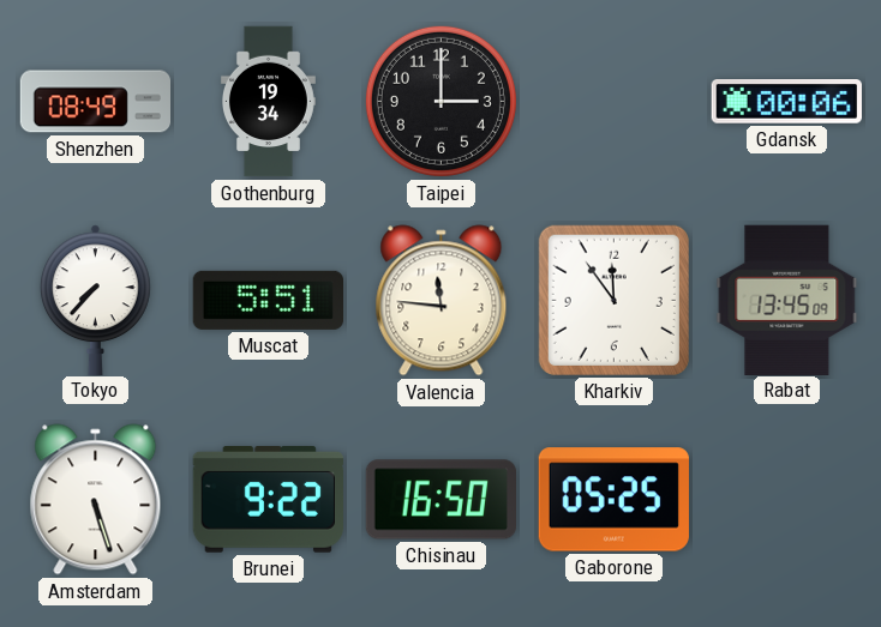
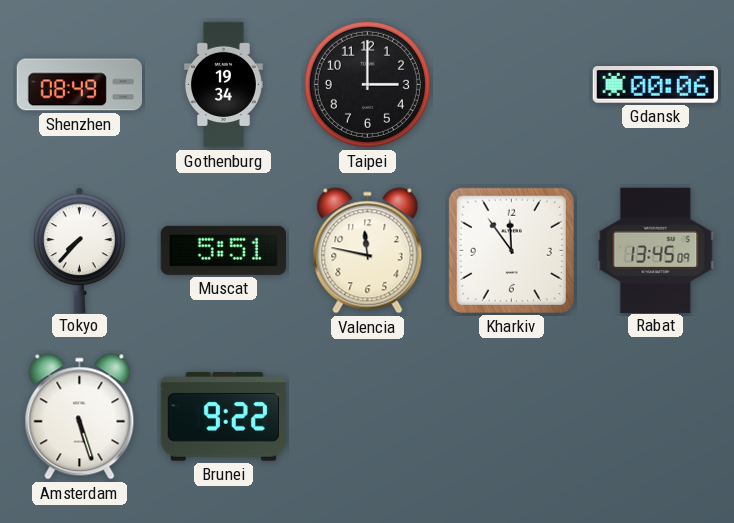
Valencia: 11:46 -> 11:47 (368, 251)
Chisinau: 16:50 -> none (440, 500)
Gaborone: 05:25 -> none (613, 500)
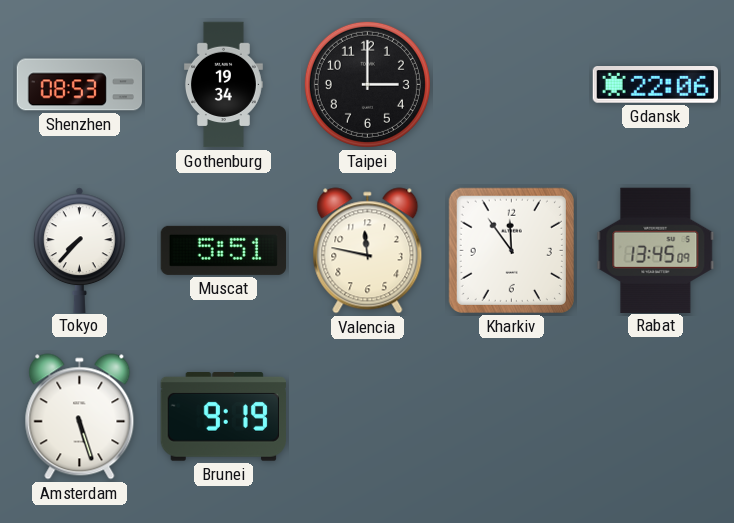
Shenzhen: 08:49 -> 08:53 (79, 85)
Gdansk: 00:06 -> 22:06 (655, 85)
Brunei: 9:22 -> 9:19 (223, 417)
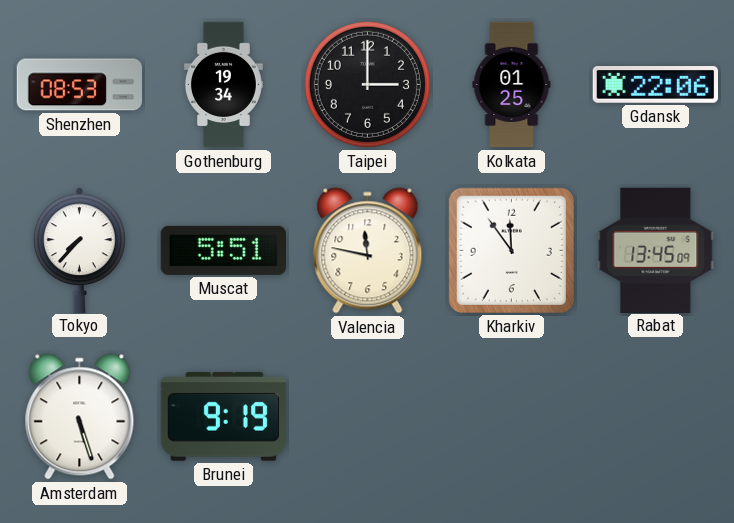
Kolkata: none -> 01:25 (512, 85)
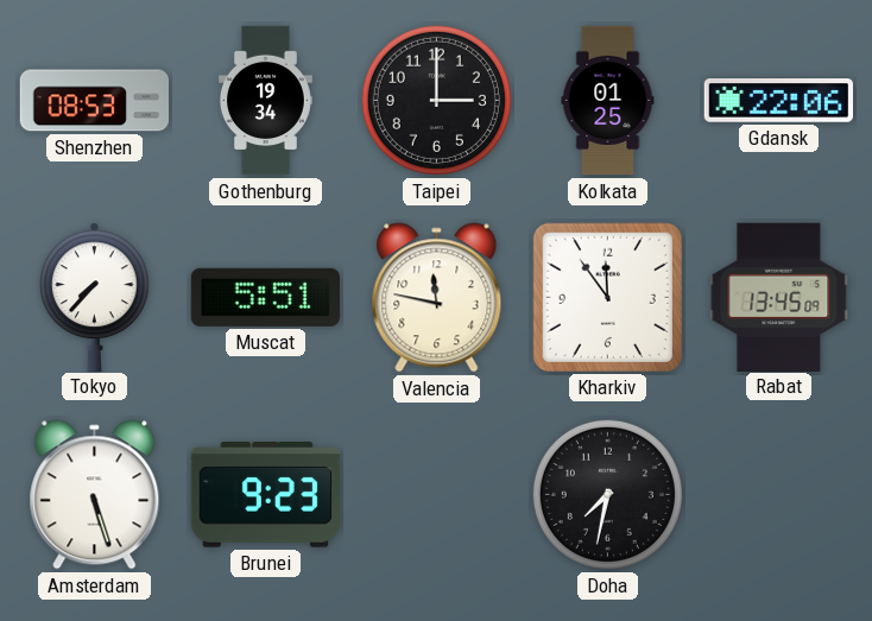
Brunei: 9:19 -> 9:23 (265, 495)
Doha: none -> 7:32 (607, 494)
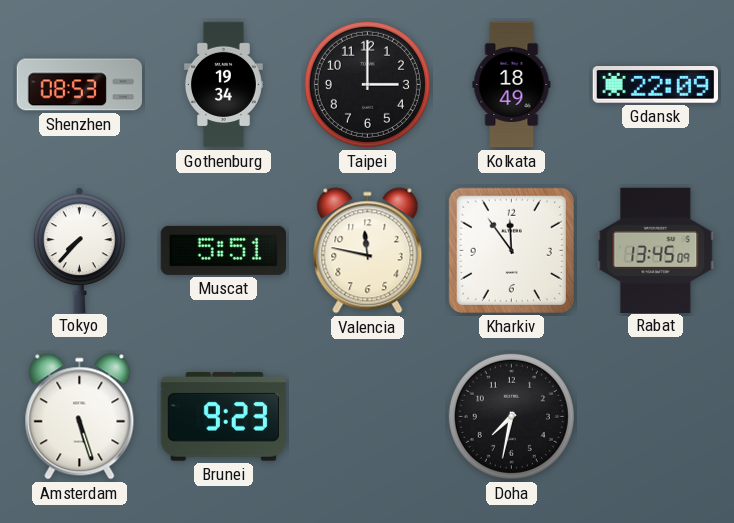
Kolkata: 01:25 -> 18:49 (512, 85)
Gdansk: 22:06 -> 22:09 (655, 85)
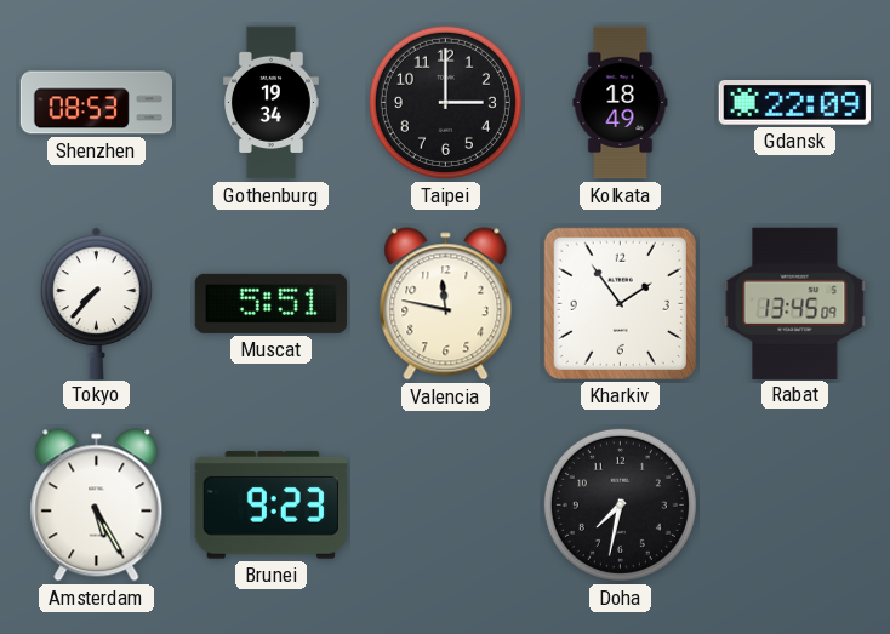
Kharkiv: 11:54 -> 1:54 (620, 303)
Amsterdam: 5:27 -> 5:25 (97, 506)
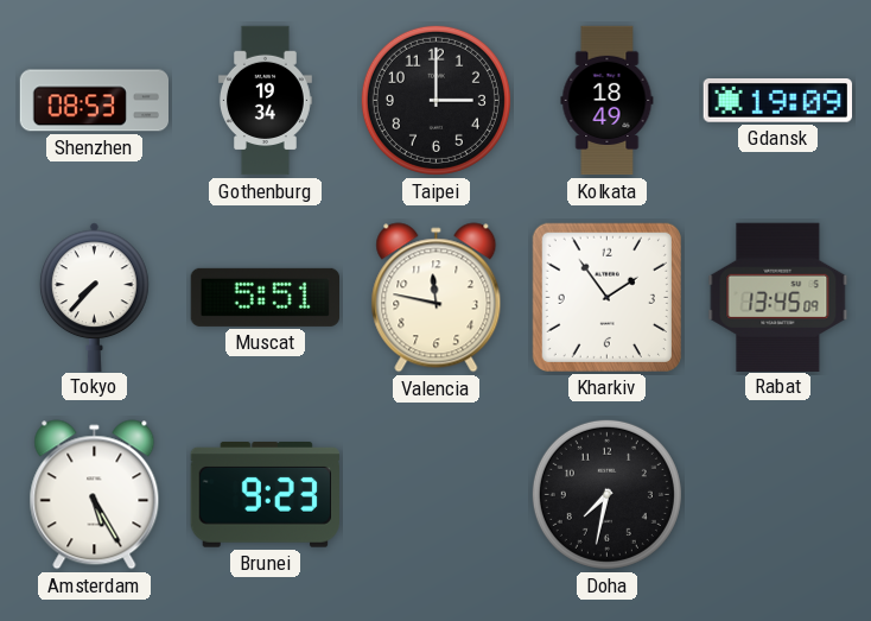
Gdansk: 22:09 -> 19:09 (777, 101)
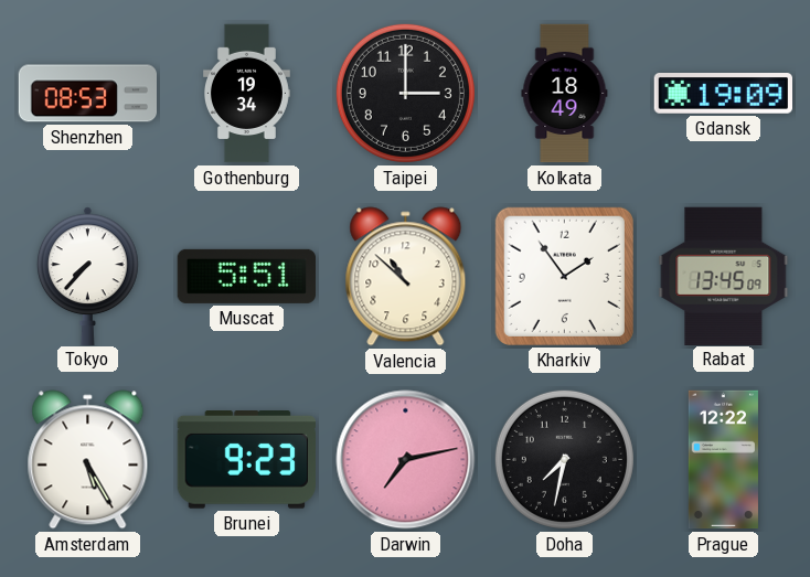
Valencia: 11:47 -> 10:52 (406, 277)
Darwin: none -> 7:13 (406, 460)
Prague: none -> 12:22 (723, 460)
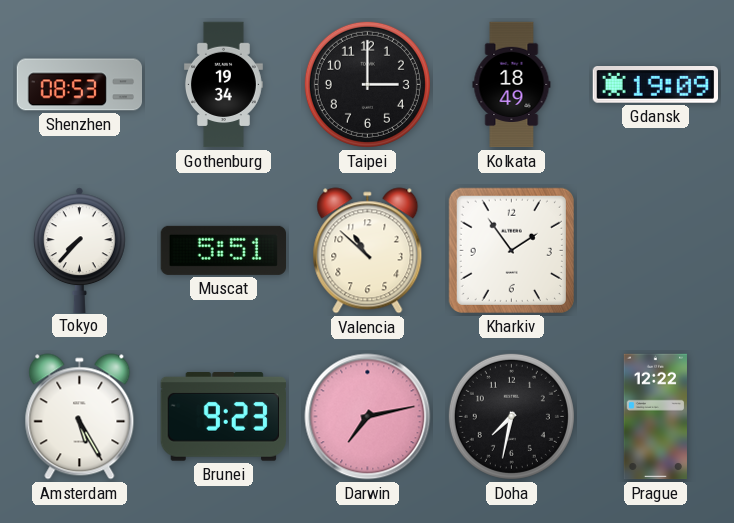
Rabat: 13:45 -> none (724, 276)
